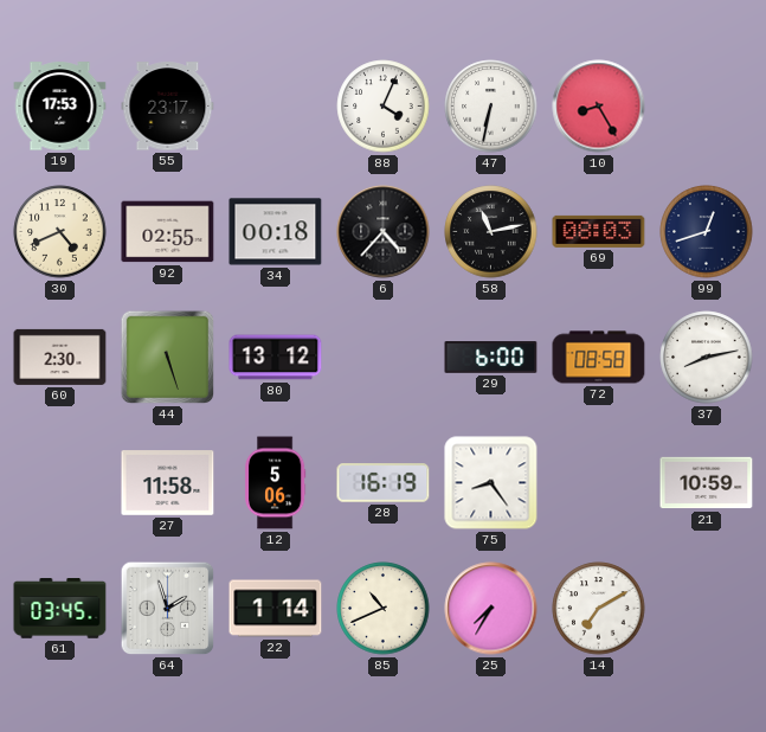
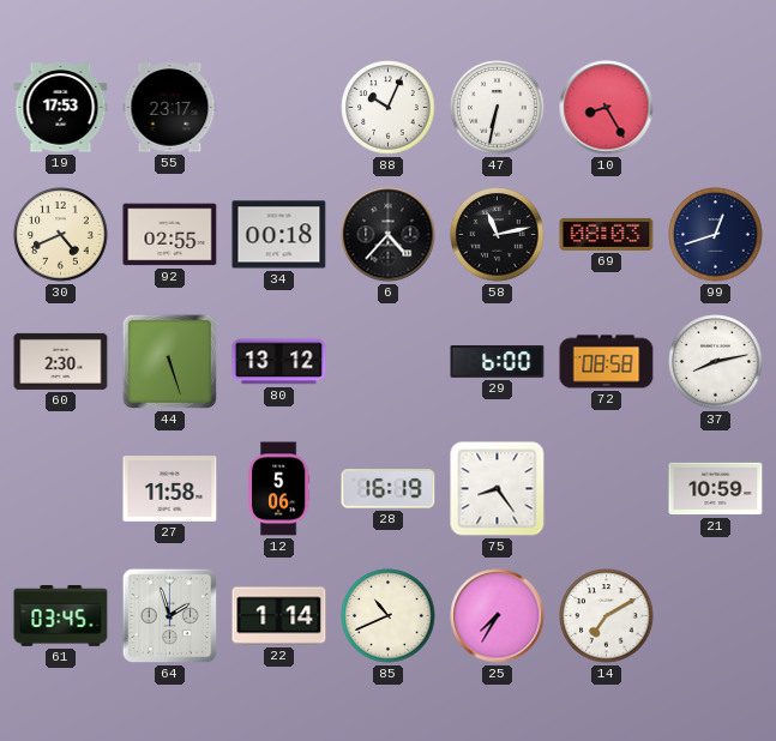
88: 4:04 -> 10:04 (389, 108)
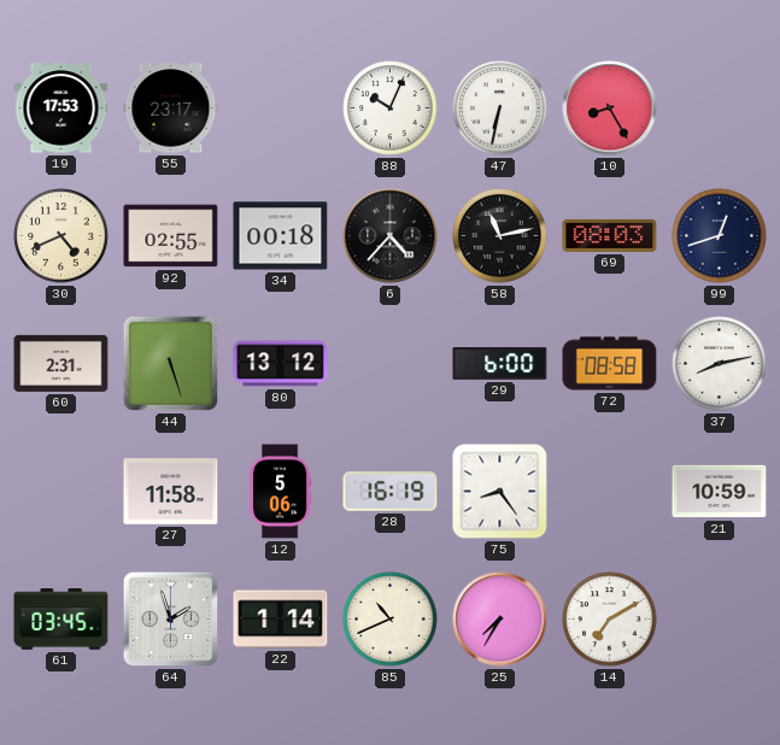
60: 2:30 -> 2:31 (61, 363)
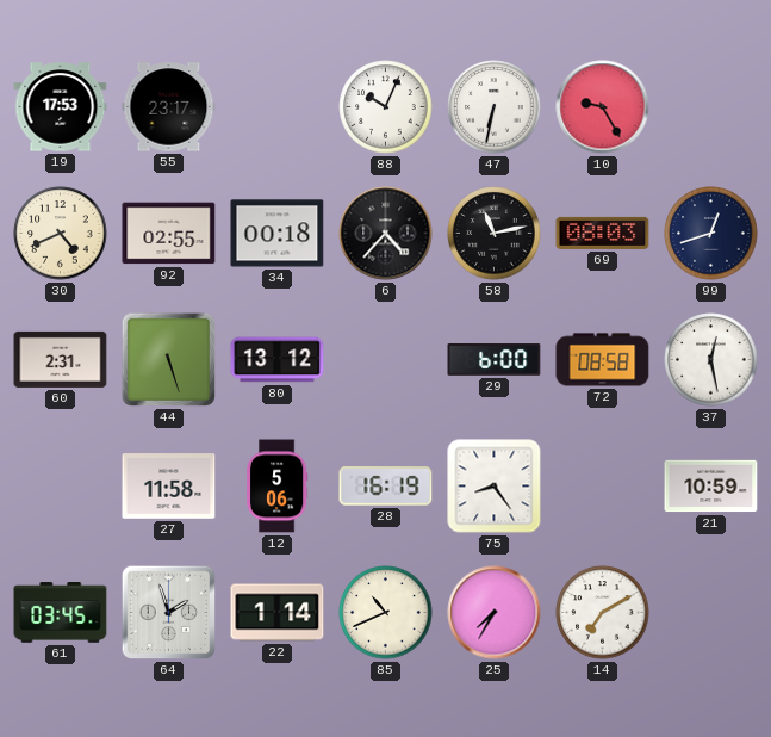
10: 8:25 -> 9:25 (603, 107)
37: 8:13 -> 12:28 (711, 360)
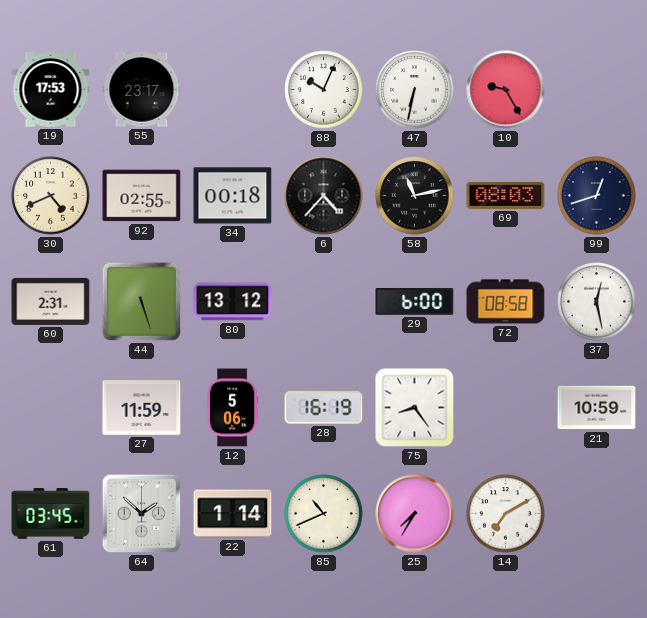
27: 11:58 -> 11:59 (142, 408)
64: 1:57 -> 1:52 (142, 514)
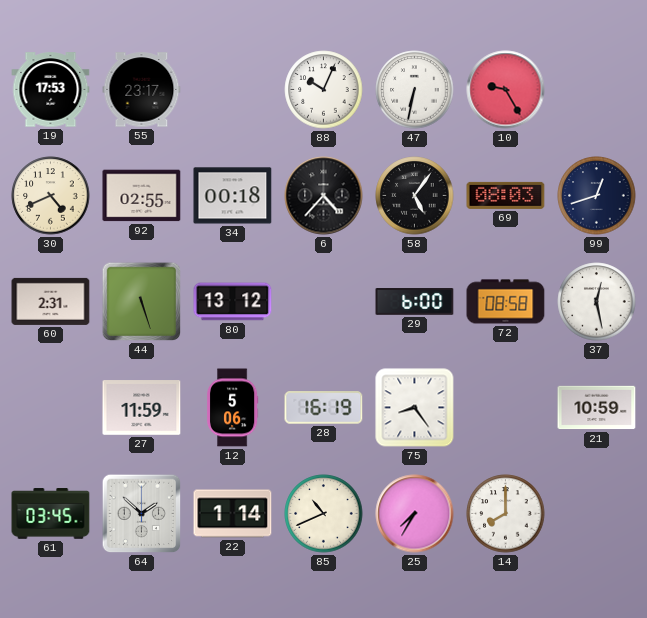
58: 11:13 -> 5:06 (415, 196)
14: 7:10 -> 8:00 (506, 514)
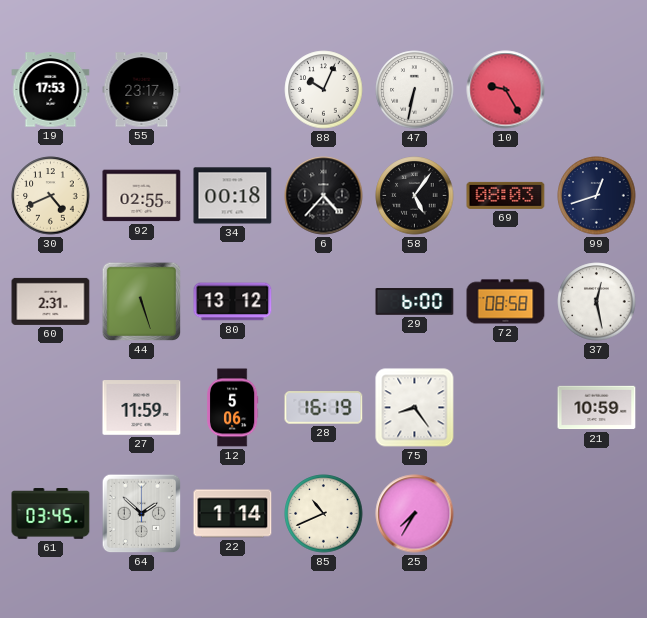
14: 8:00 -> none (506, 514)
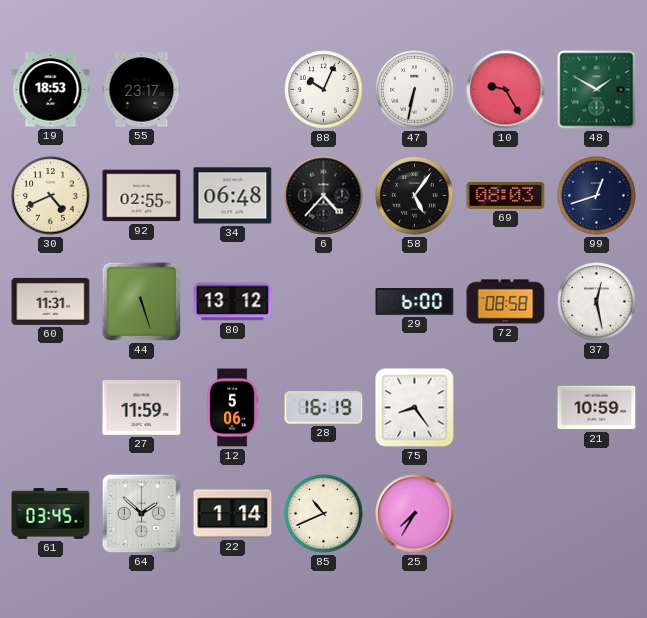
19: 17:53 -> 18:53 (51, 90)
48: none -> 1:50 (597, 90)
34: 00:18 -> 06:48 (233, 196)
60: 2:31 -> 11:31 (51, 301)
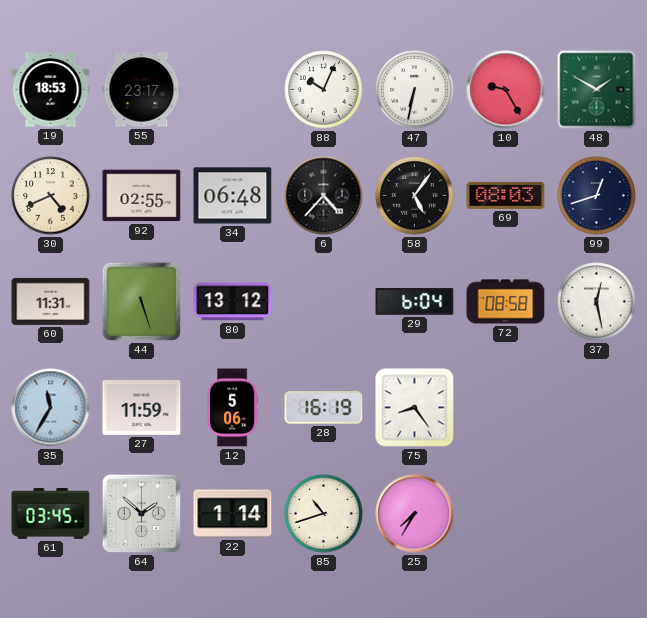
29: 6:00 -> 6:04 (415, 302)
35: none -> 11:35 (51, 408)
21: 10:59 -> none (597, 408)
85: 10:41 -> 10:42 (324, 514)
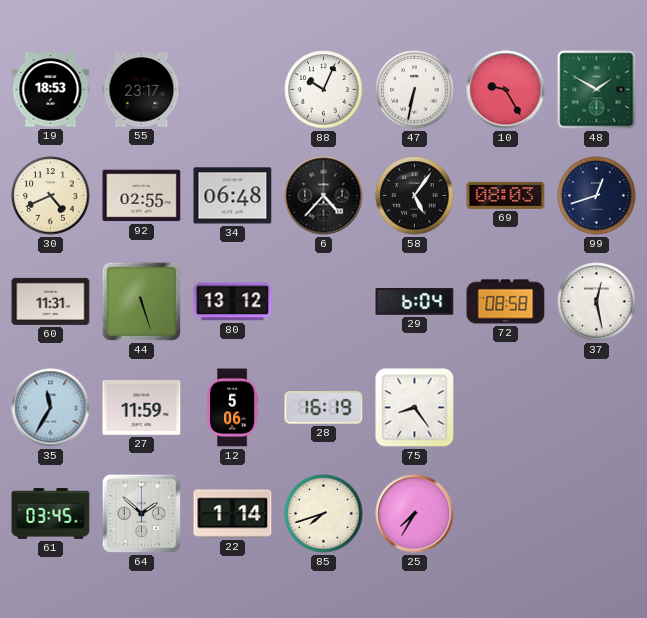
85: 10:42 -> 7:42 (324, 514)
